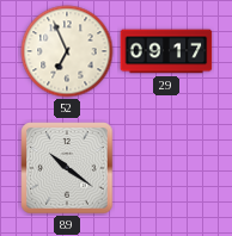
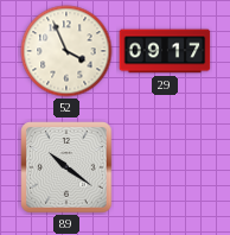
52: 6:56 -> 3:56 (66, 51)
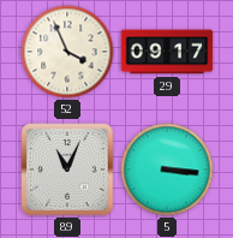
89: 10:21 -> 11:04 (67, 169)
5: none -> 3:16 (167, 169)
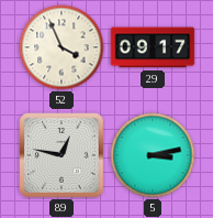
89: 11:04 -> 12:47 (61, 155)
5: 3:16 -> 3:13 (153, 155)
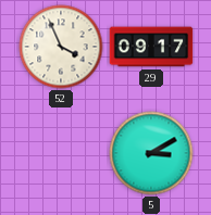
89: 12:47 -> none (61, 155)
5: 3:13 -> 3:10 (151, 153)
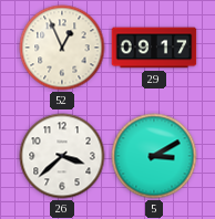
52: 3:56 -> 12:56 (62, 48)
26: none -> 3:38 (62, 156)
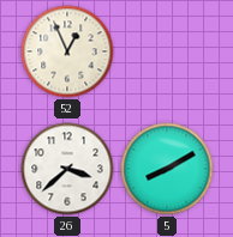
29: 09:17 -> none (154, 48)
5: 3:10 -> 8:10 (167, 169)
